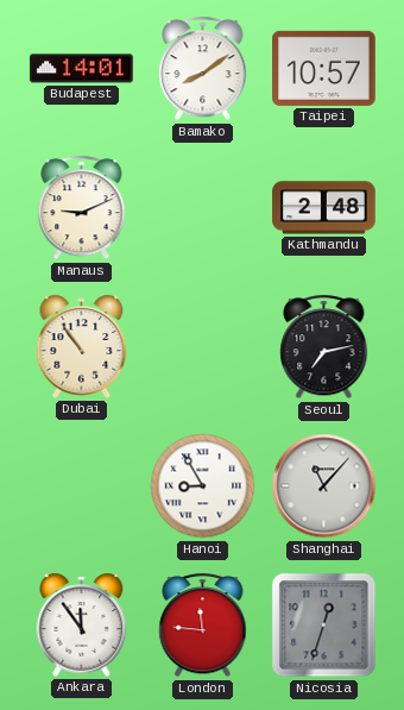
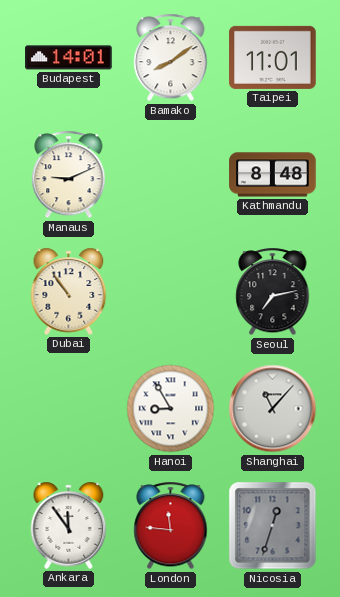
Taipei: 10:57 -> 11:01 (273, 57)
Kathmandu: 2:48 -> 8:48 (273, 175)
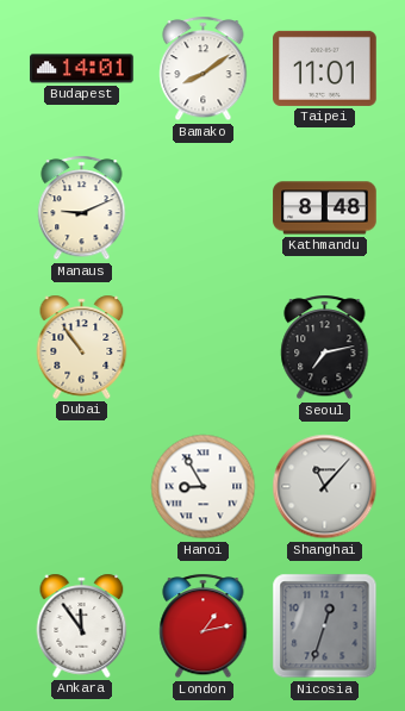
London: 11:46 -> 1:13 (204, 626)
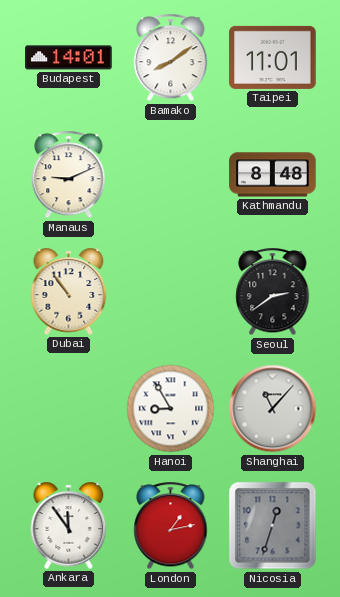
Seoul: 7:13 -> 2:39 (273, 292)
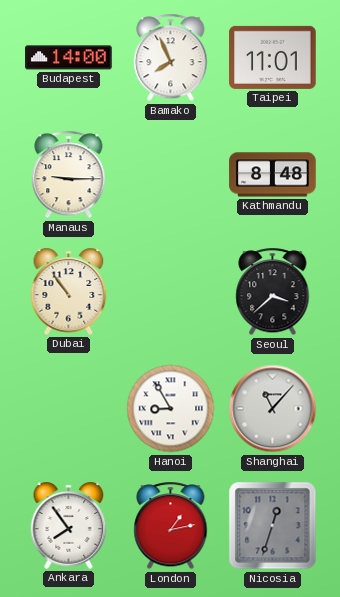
Budapest: 14:01 -> 14:00 (69, 58)
Bamako: 8:09 -> 7:56 (171, 58)
Manaus: 9:11 -> 9:15 (69, 175)
Seoul: 2:39 -> 3:38 (273, 292)
Ankara: 11:54 -> 7:54 (69, 525)
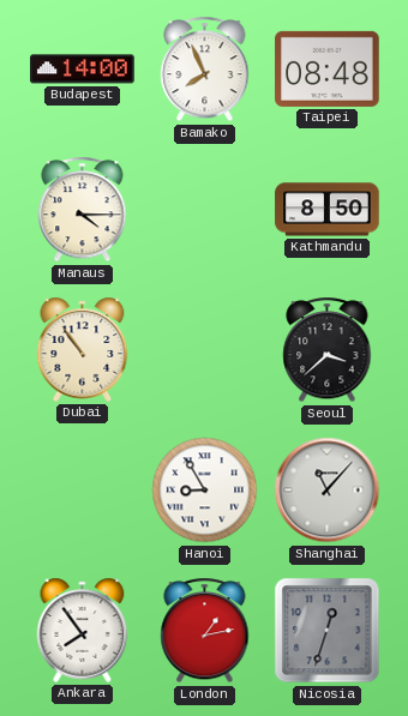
Taipei: 11:01 -> 08:48 (328, 68)
Manaus: 9:15 -> 4:15 (83, 210)
Kathmandu: 8:48 -> 8:50 (328, 210)
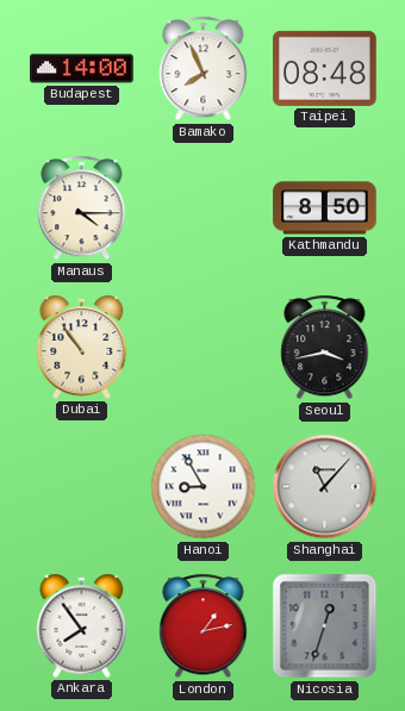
Seoul: 3:38 -> 3:43 (325, 348)
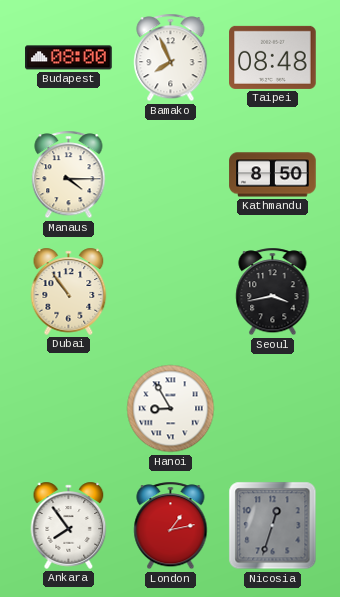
Budapest: 14:00 -> 08:00 (69, 58)
Shanghai: 11:07 -> none (325, 487)
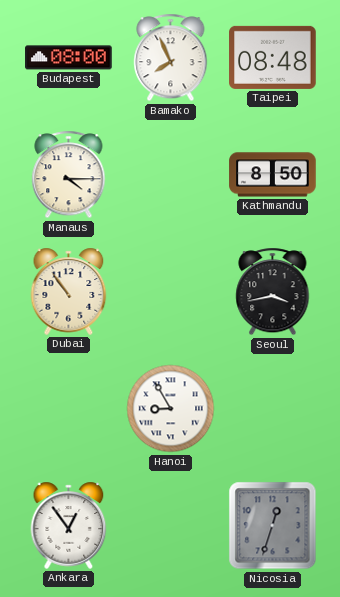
Ankara: 7:54 -> 12:54 (69, 525)
London: 1:13 -> none (171, 526)
